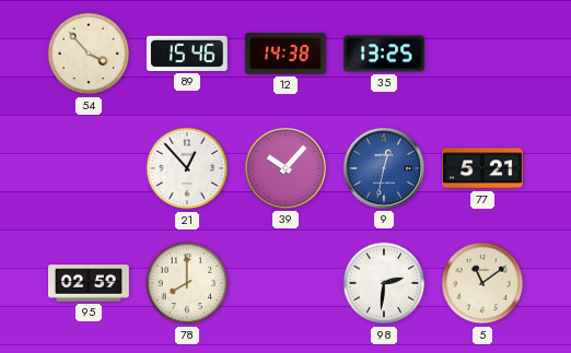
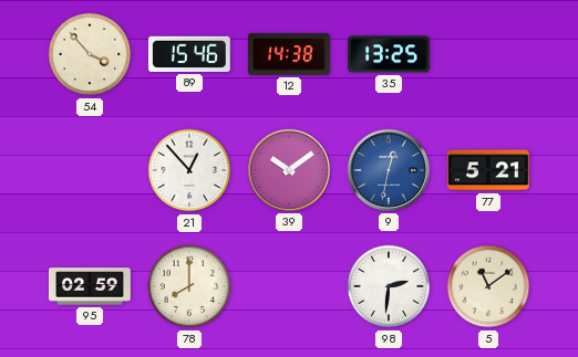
39: 10:07 -> 10:09 (289, 170)
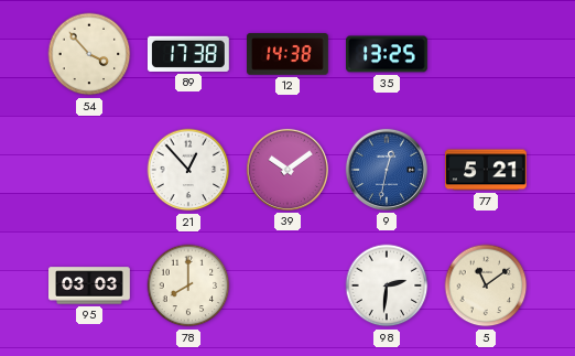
89: 15:46 -> 17:38 (188, 54)
95: 02:59 -> 03:03 (90, 285)
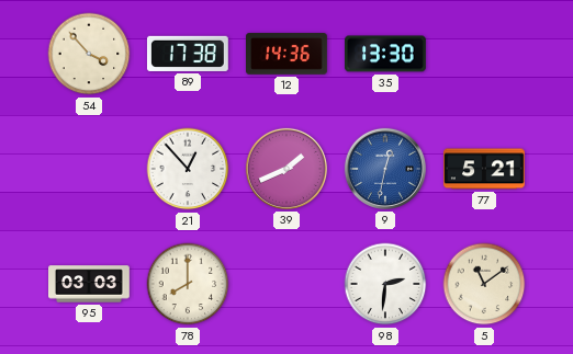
12: 14:38 -> 14:36 (288, 54)
35: 13:25 -> 13:30 (386, 54)
39: 10:09 -> 1:41 (286, 169)
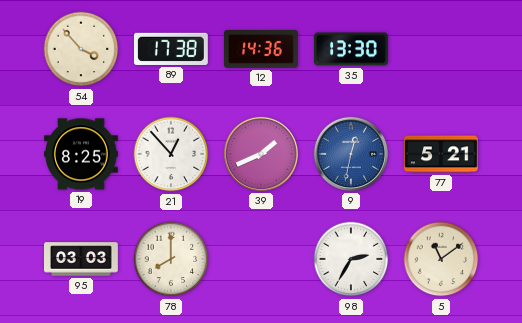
19: none -> 8:25 (82, 154)
98: 2:31 -> 2:35 (351, 259)
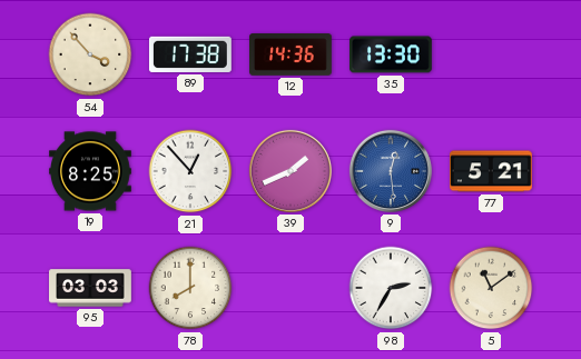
9: 12:32 -> 12:29 (391, 171)
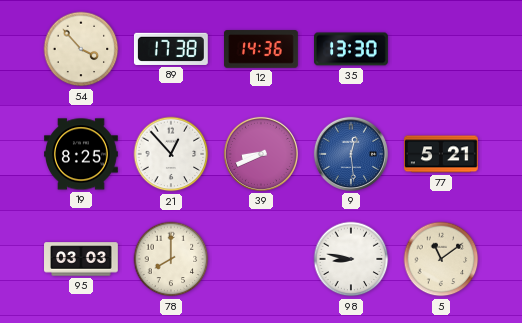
39: 1:41 -> 8:41 (261, 154)
98: 2:35 -> 8:47 (351, 259)
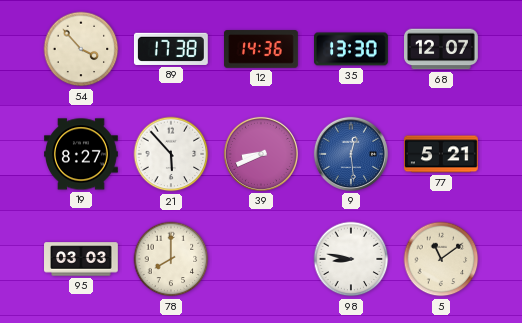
68: none -> 12:07 (442, 49)
19: 8:25 -> 8:27 (82, 154)
21: 12:53 -> 5:53 (171, 154)
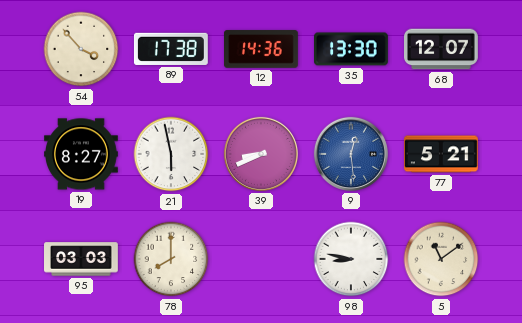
21: 5:53 -> 5:58 (171, 154)
